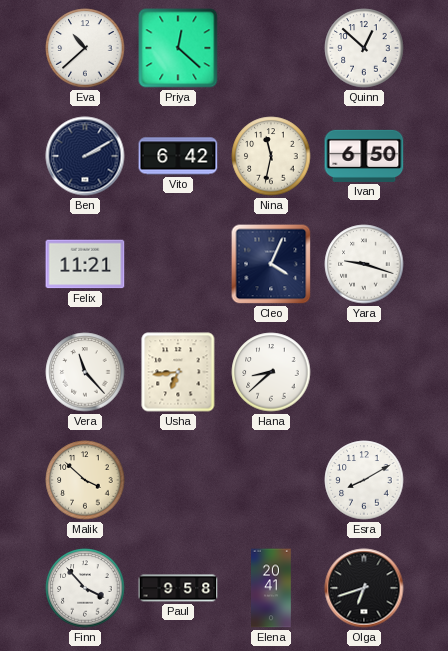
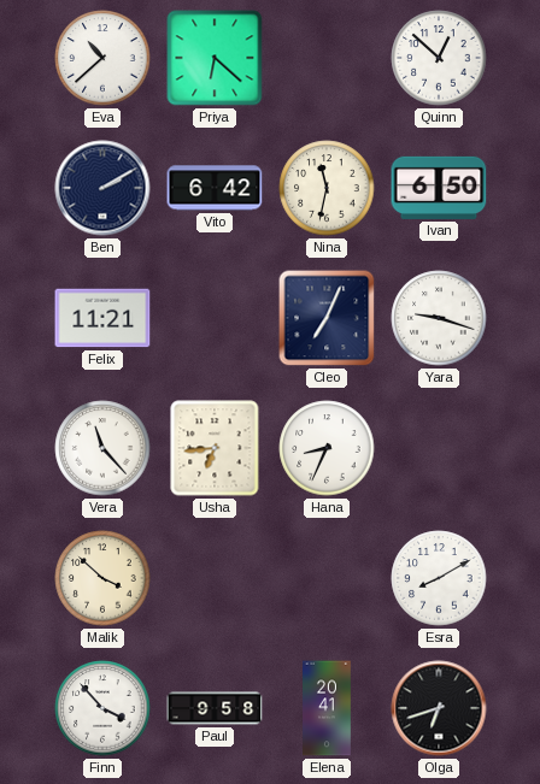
Priya: 12:22 -> 6:22 (215, 58)
Cleo: 4:04 -> 7:04 (327, 318)
Hana: 8:38 -> 8:34 (327, 448)
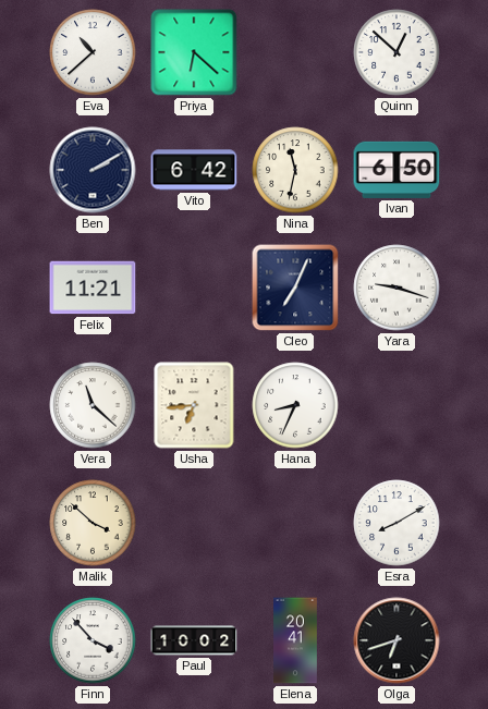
Vera: 11:23 -> 11:22 (93, 405)
Paul: 9:58 -> 10:02 (194, 640)
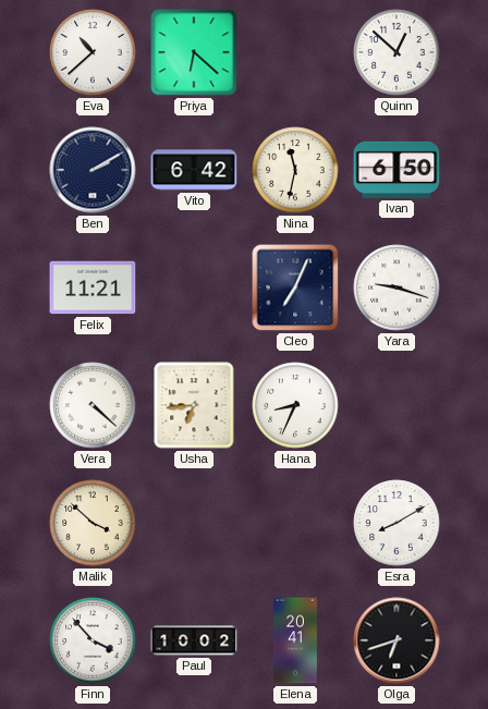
Vera: 11:22 -> 4:22 (93, 405)
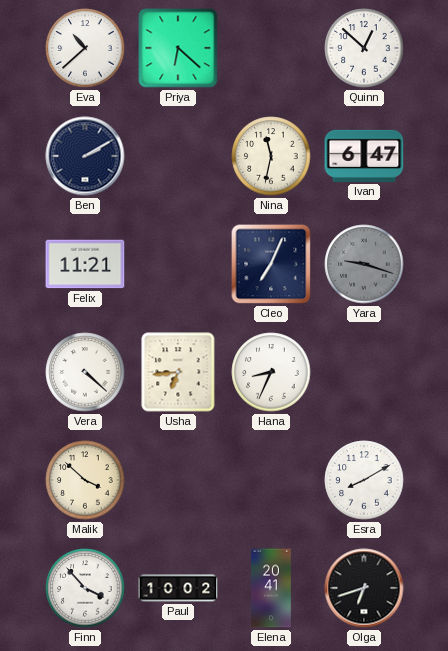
Vito: 6:42 -> none (194, 170)
Ivan: 6:50 -> 6:47 (364, 156)
Yara dial: white -> grey (364, 264)
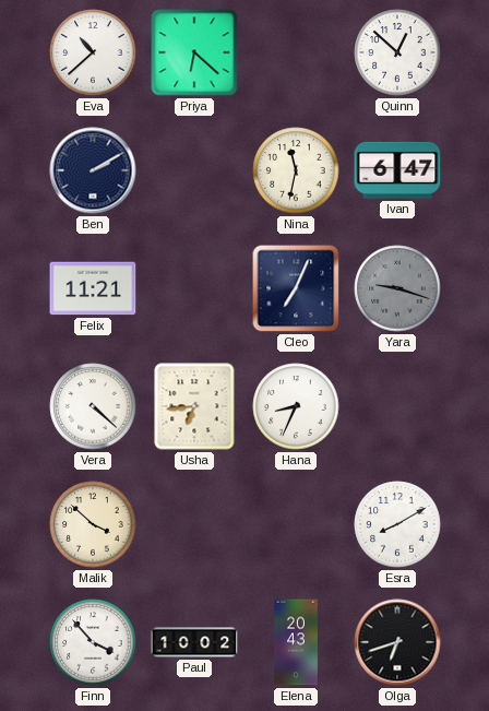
Elena: 20:41 -> 20:43 (297, 642)
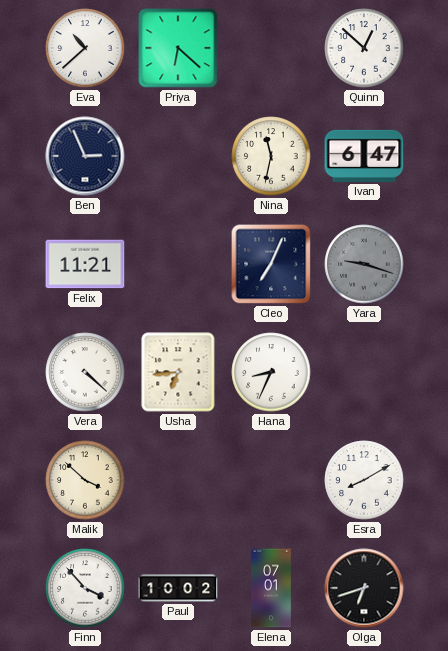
Ben: 2:10 -> 2:56 (85, 156)
Elena: 20:43 -> 07:01 (272, 588)
